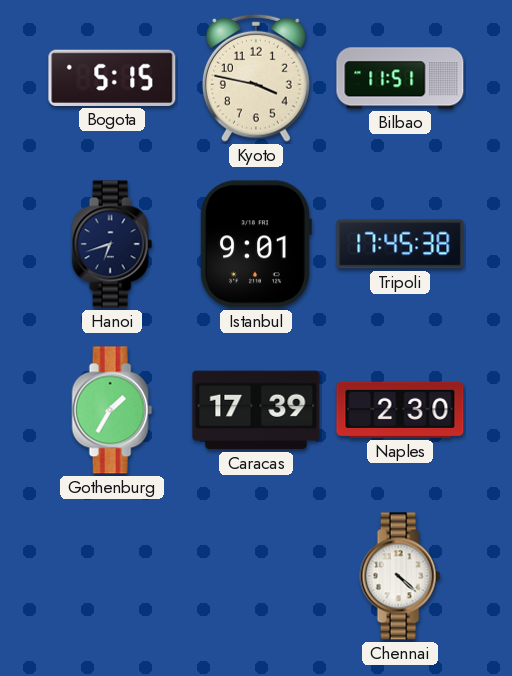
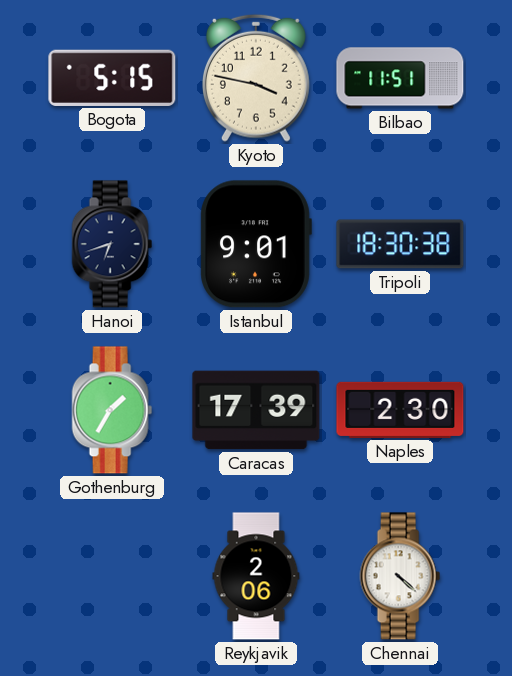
Tripoli: 17:45 -> 18:30 (400, 244)
Reykjavik: none -> 2:06 (256, 576)
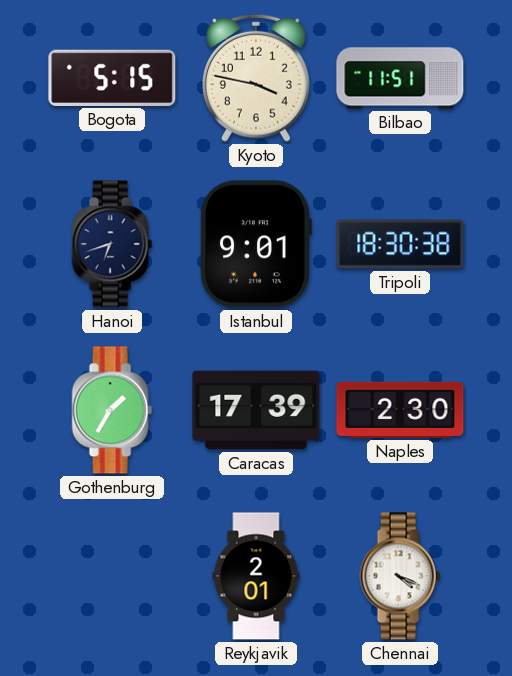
Reykjavik: 2:06 -> 2:01 (256, 576)
Chennai: 4:22 -> 4:19 (400, 576)
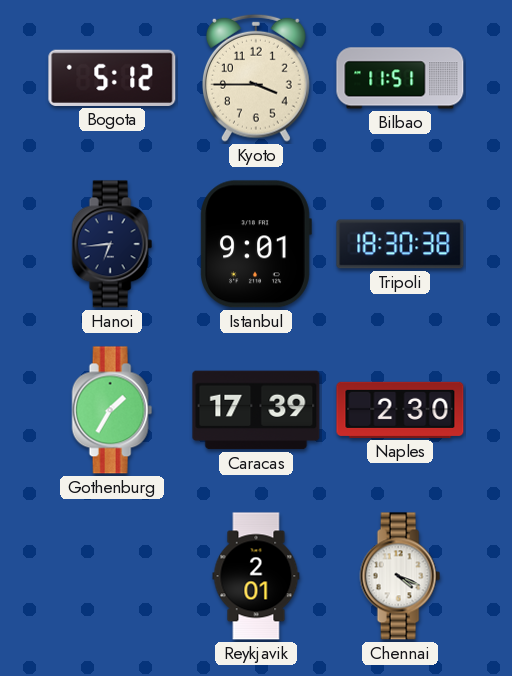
Bogota: 5:15 -> 5:12 (112, 78)
Kyoto: 3:47 -> 3:45 (256, 78)
Hanoi: 6:42 -> 6:44 (112, 244)
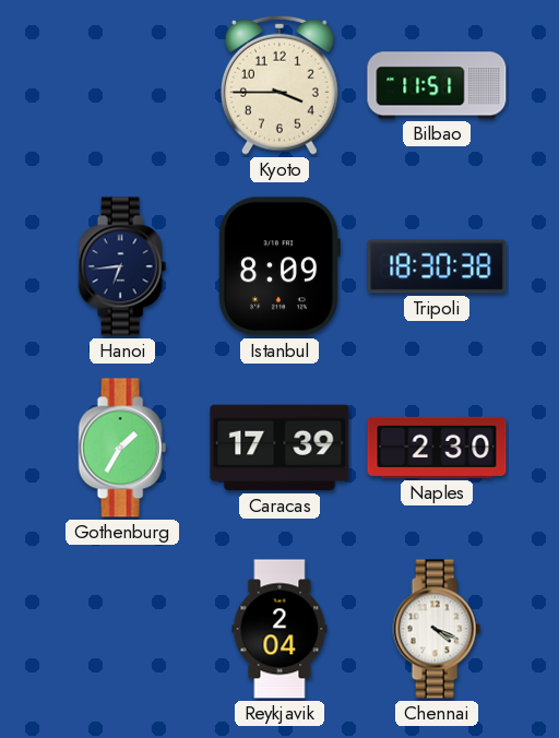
Bogota: 5:12 -> none (112, 78)
Istanbul: 9:01 -> 8:09 (279, 266)
Reykjavik: 2:01 -> 2:04 (279, 629)
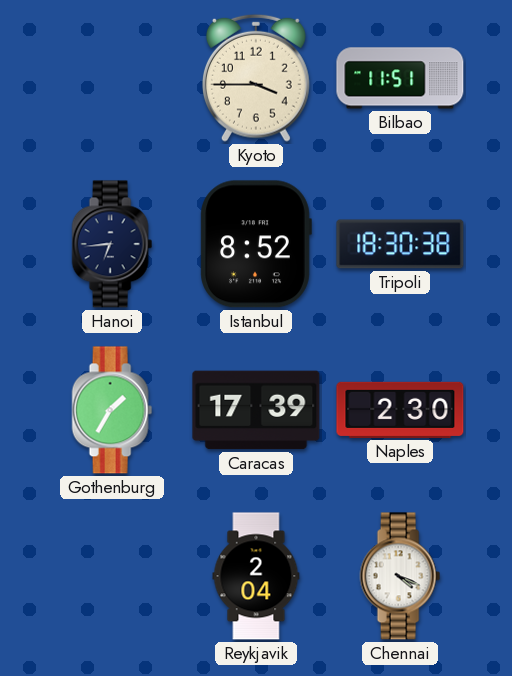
Istanbul: 8:09 -> 8:52 (256, 244)
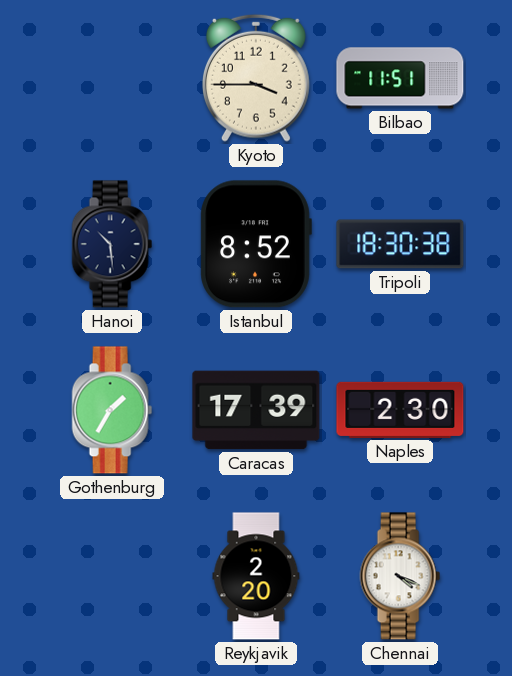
Hanoi: 6:44 -> 10:29 (112, 244)
Reykjavik: 2:04 -> 2:20 (256, 576)
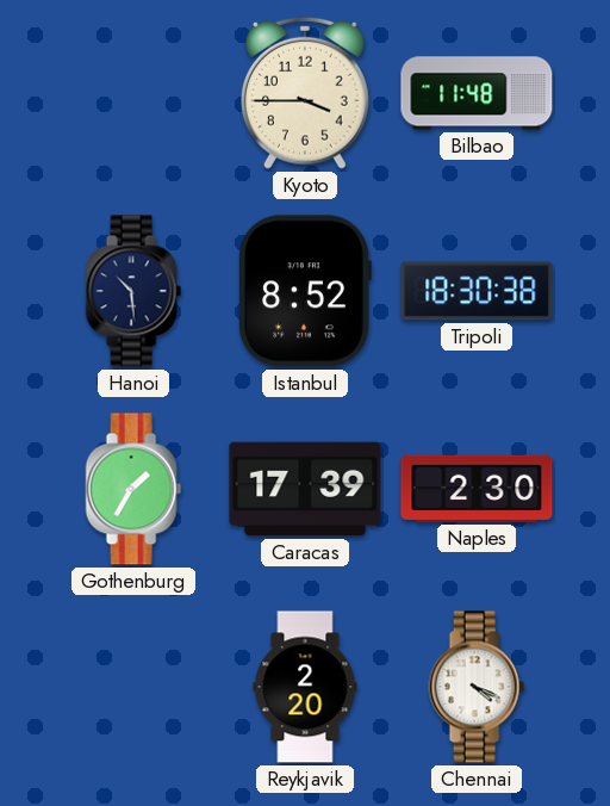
Bilbao: 11:51 -> 11:48 (477, 93)
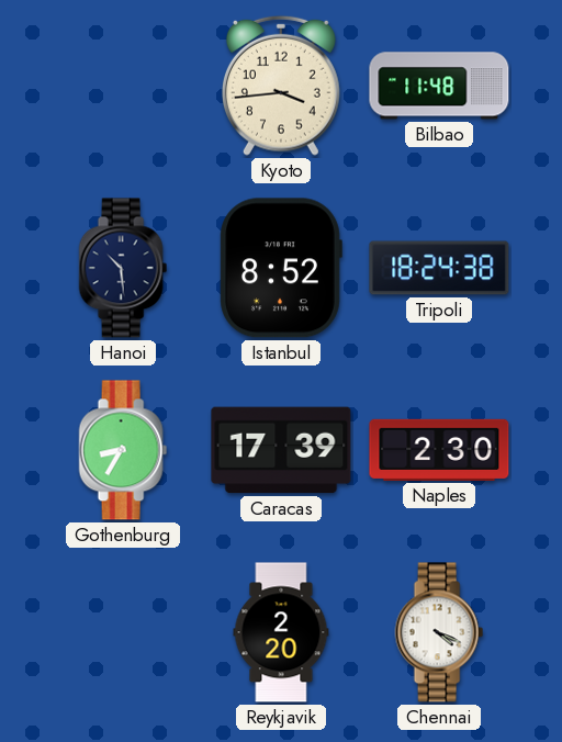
Kyoto: 3:45 -> 3:44 (281, 86)
Tripoli: 18:30 -> 18:24 (439, 268)
Gothenburg: 1:35 -> 8:35 (123, 450)
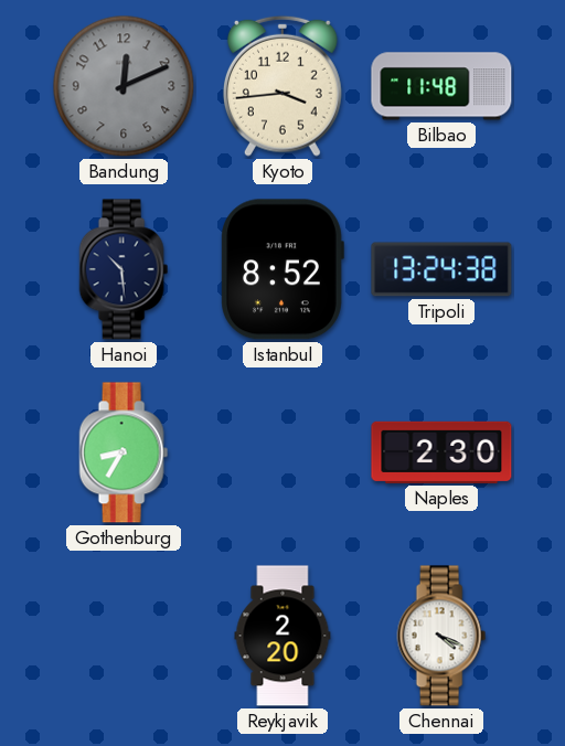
Bandung: none -> 12:11 (124, 86)
Tripoli: 18:24 -> 13:24 (441, 269)
Caracas: 17:39 -> none (281, 450)
